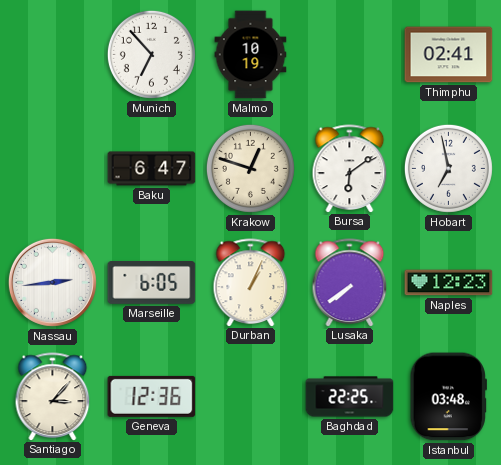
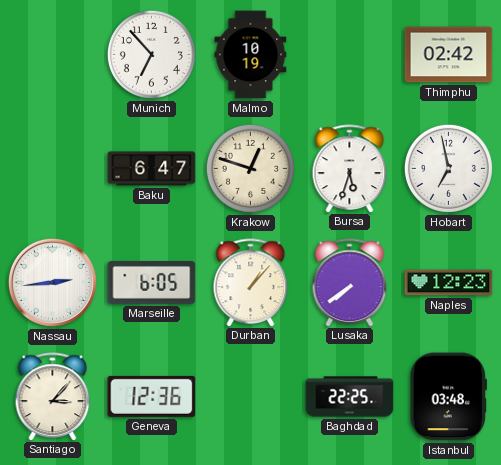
Thimphu: 02:41 -> 02:42 (449, 55)
Bursa: 6:09 -> 5:33 (350, 168)
Durban: 1:04 -> 1:07 (251, 282)
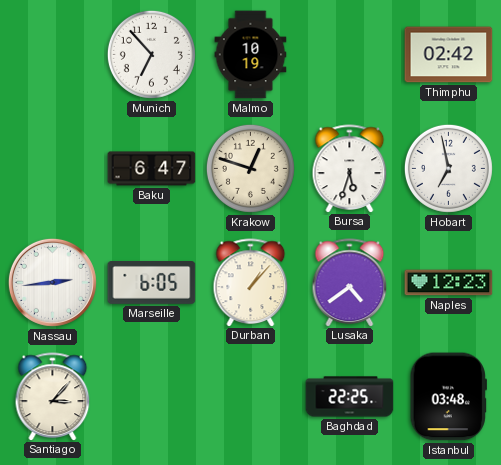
Lusaka: 7:39 -> 4:39 (350, 282)
Geneva: 12:36 -> none (152, 396)
